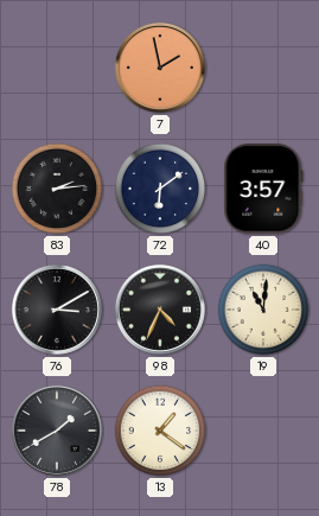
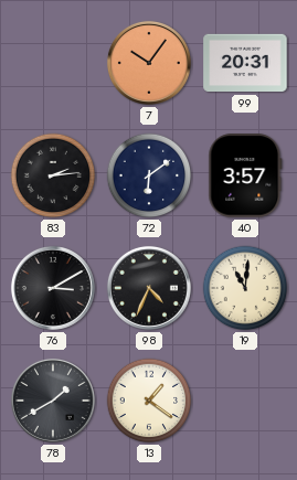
7: 1:58 -> 10:06 (149, 63)
99: none -> 20:31 (245, 63)
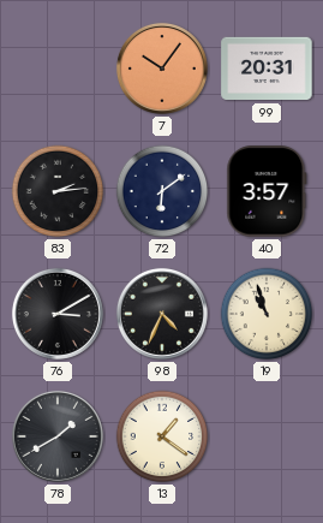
19: 11:01 -> 10:57 (267, 314)
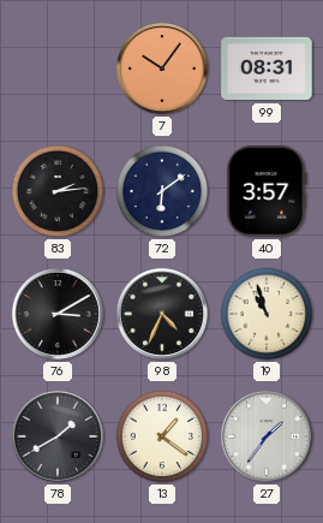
99: 20:31 -> 08:31 (267, 69)
27: none -> 1:36 (267, 436)
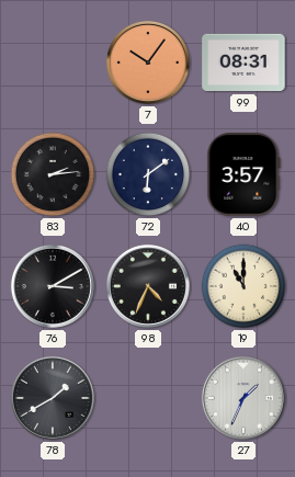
19: 10:57 -> 11:00 (243, 286)
13: 1:21 -> none (162, 436)
27: 1:36 -> 1:34 (243, 398)
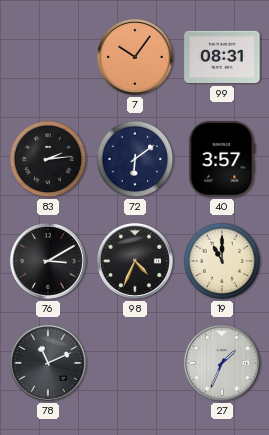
78: 1:40 -> 11:11 (48, 363)
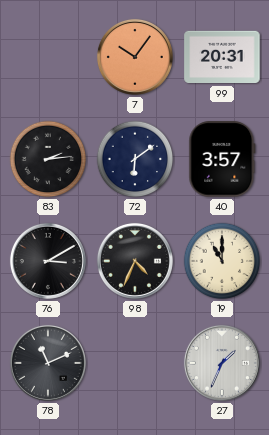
99: 08:31 -> 20:31 (222, 57)
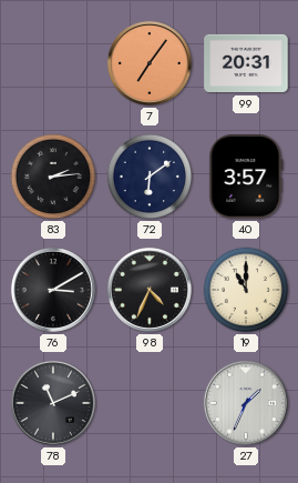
7: 10:06 -> 7:06 (150, 63)
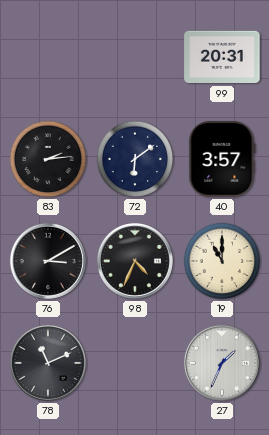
7: 7:06 -> none (150, 63)
